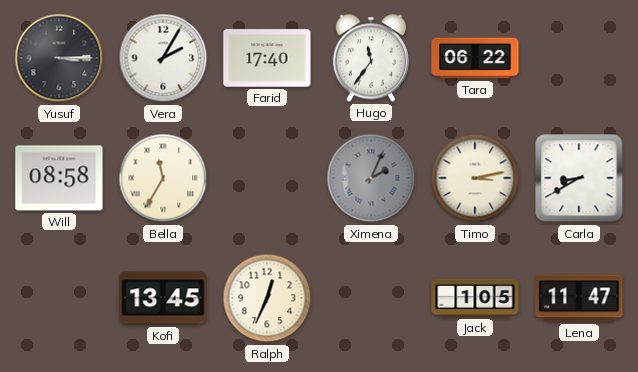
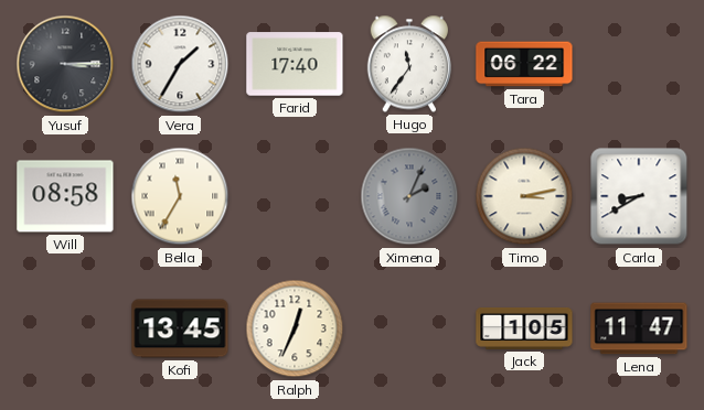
Vera: 2:05 -> 1:35 (180, 64)
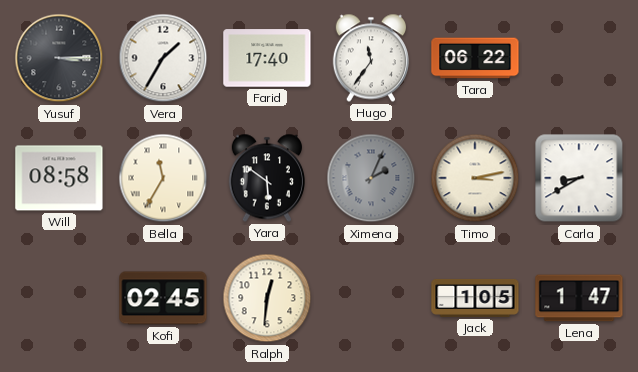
Yara: none -> 5:51 (266, 178)
Kofi: 13:45 -> 02:45 (163, 298)
Ralph: 12:34 -> 12:31 (267, 298)
Lena: 11:47 -> 1:47 (579, 298)
